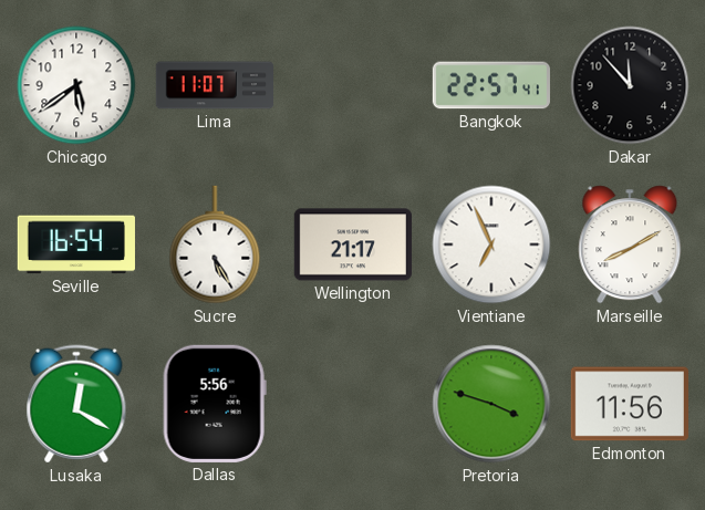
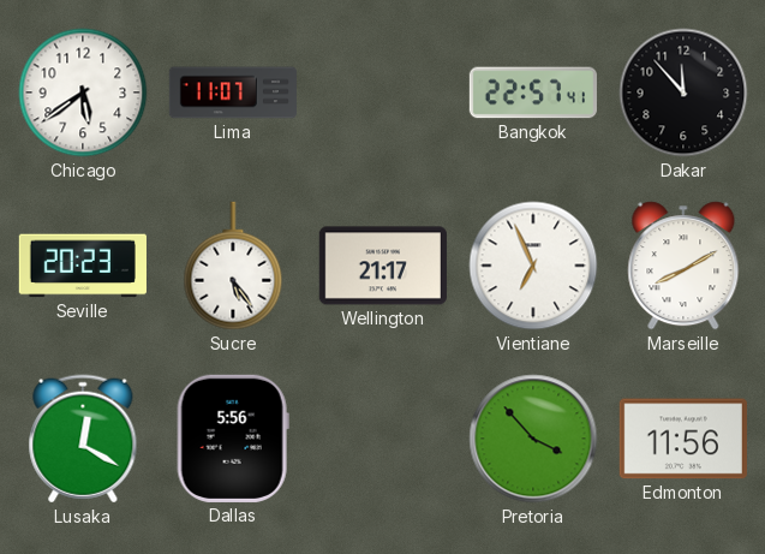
Seville: 16:54 -> 20:23 (83, 266)
Sucre: 5:25 -> 5:24 (233, 266)
Pretoria: 3:48 -> 3:53 (533, 439)
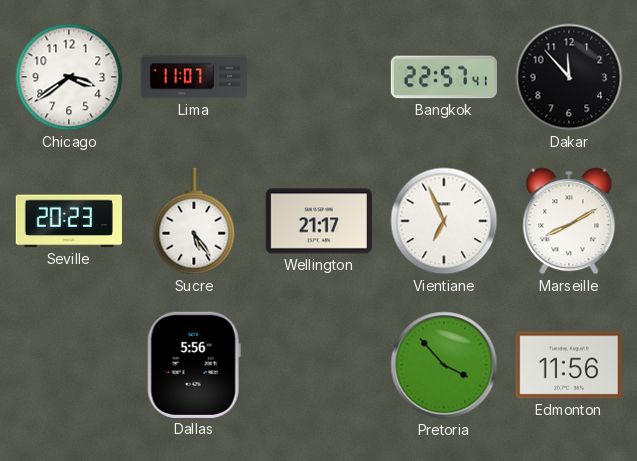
Chicago: 5:39 -> 3:39 (69, 77)
Lusaka: 12:20 -> none (83, 439)
